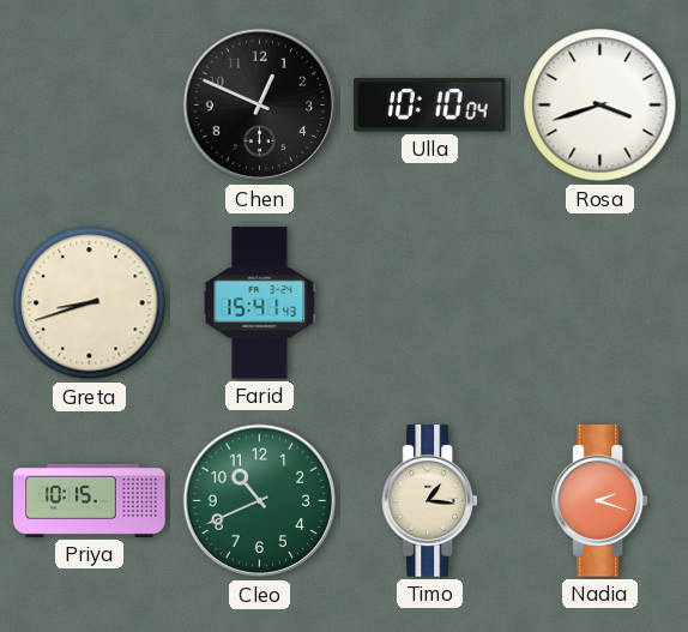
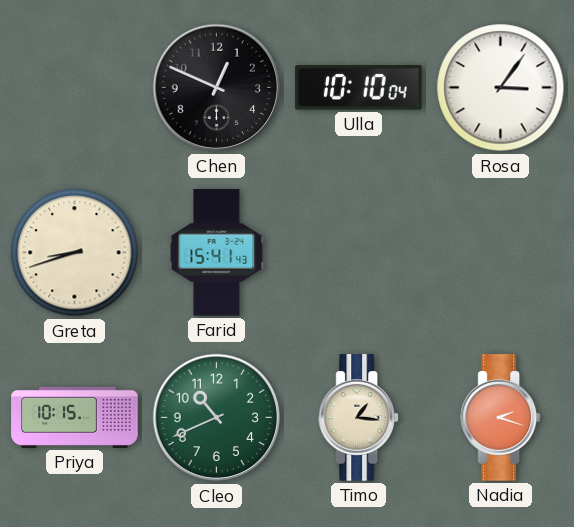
Rosa: 3:42 -> 3:06 (501, 88)
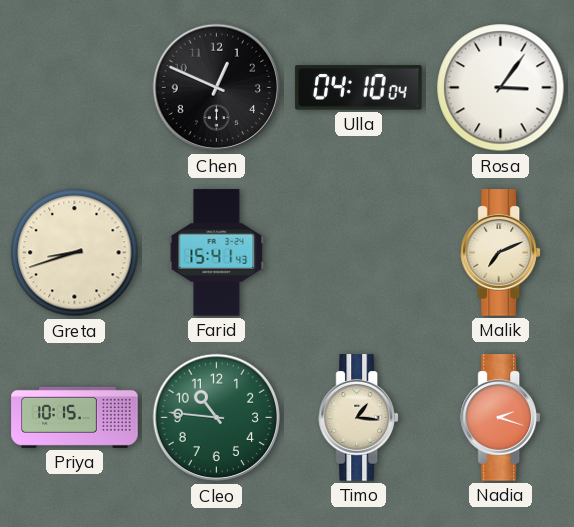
Ulla: 10:10 -> 04:10 (359, 88)
Malik: none -> 7:11 (500, 253)
Cleo: 10:41 -> 10:46 (217, 418)
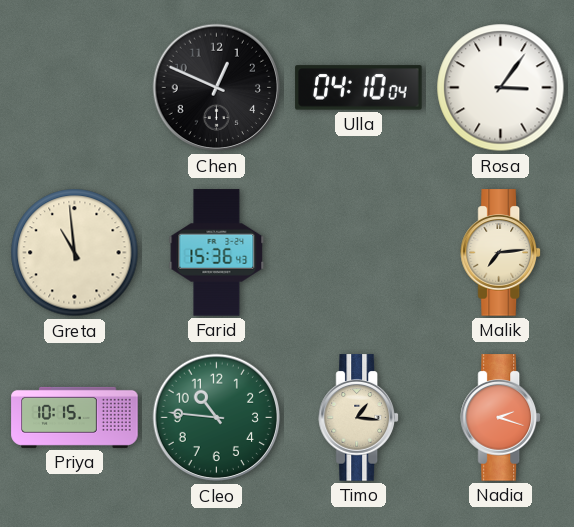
Greta: 8:42 -> 10:59 (75, 253)
Farid: 15:41 -> 15:36 (217, 253)
Malik: 7:11 -> 7:14 (500, 253)
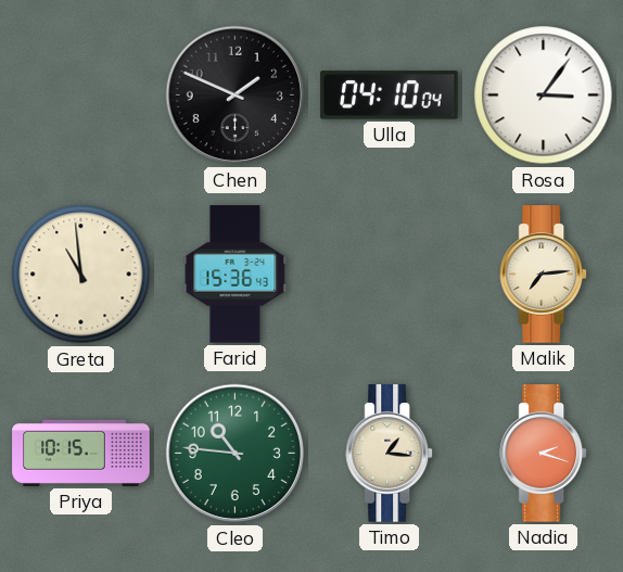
Chen: 12:49 -> 1:49 (236, 96)
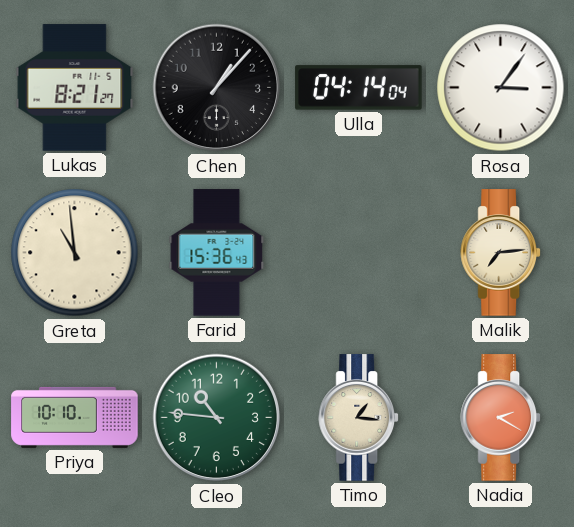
Lukas: none -> 8:21 (75, 88)
Chen: 1:49 -> 1:07 (217, 88)
Ulla: 04:10 -> 04:14 (359, 88)
Priya: 10:15 -> 10:10 (75, 417)
Nadia: 2:18 -> 2:20 (500, 418)
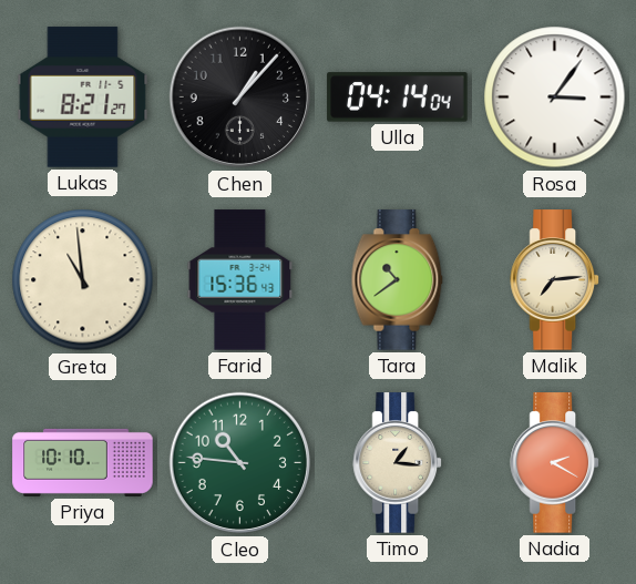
Tara: none -> 10:39 (398, 280)
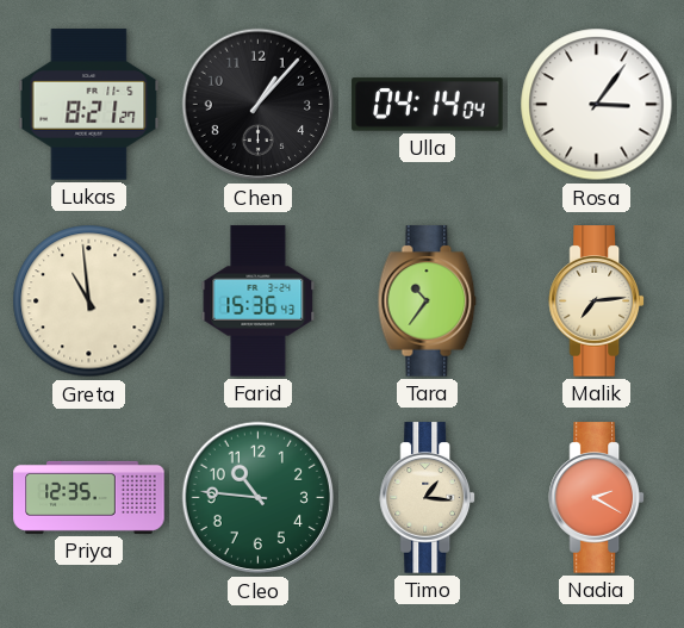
Tara: 10:39 -> 10:36 (428, 301)
Priya: 10:10 -> 12:35 (89, 497)
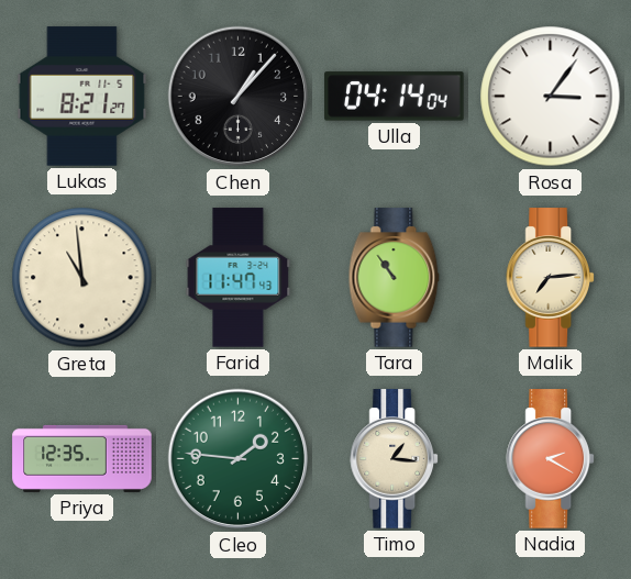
Farid: 15:36 -> 11:47 (239, 278)
Tara: 10:36 -> 10:54 (395, 278)
Cleo: 10:46 -> 1:46 (239, 459)
